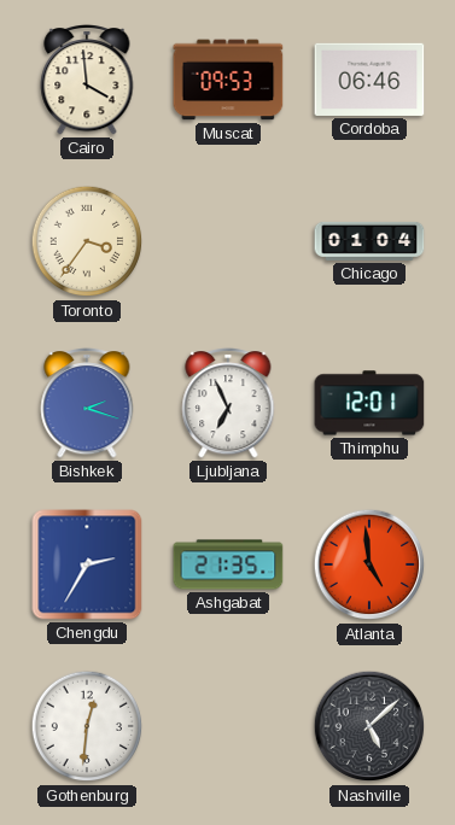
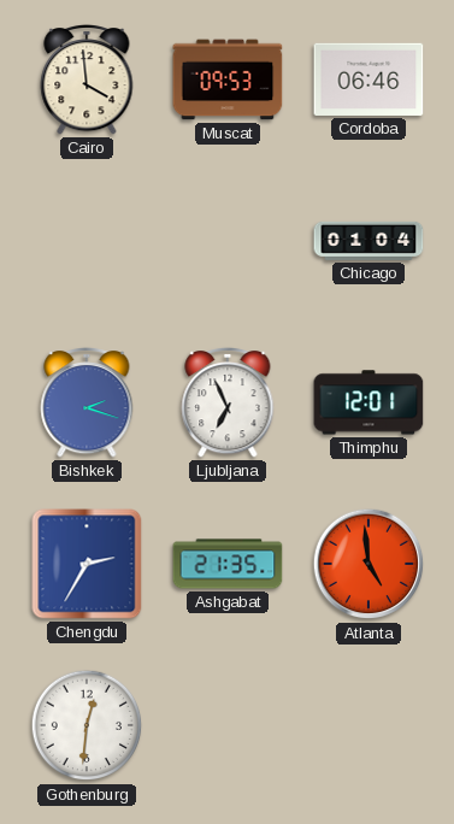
Toronto: 3:36 -> none (87, 241)
Nashville: 5:08 -> none (369, 726)
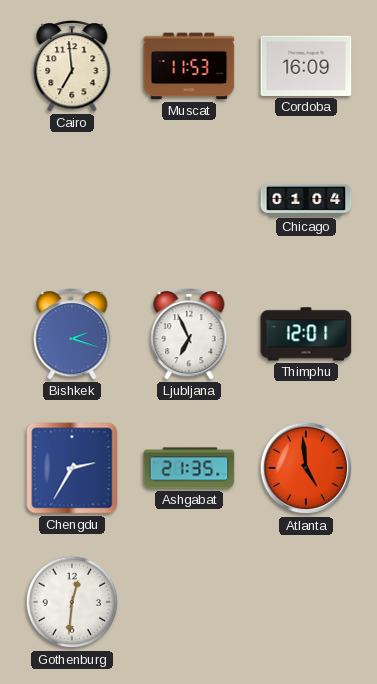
Cairo: 3:59 -> 6:59 (72, 66)
Muscat: 09:53 -> 11:53 (189, 66)
Cordoba: 06:46 -> 16:09 (306, 66)
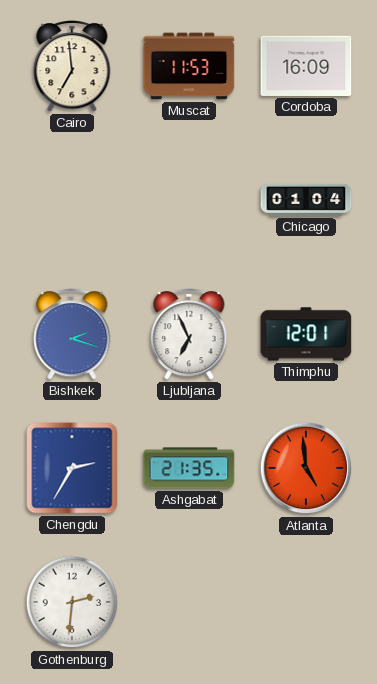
Gothenburg: 12:31 -> 2:31 (72, 602)
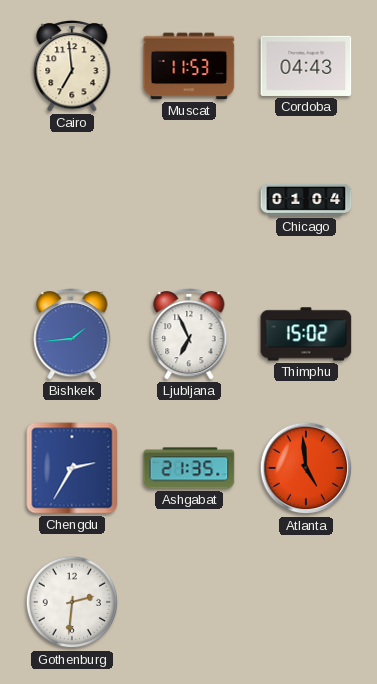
Cordoba: 16:09 -> 04:43 (306, 66)
Bishkek: 2:18 -> 1:44 (72, 334)
Thimphu: 12:01 -> 15:02 (306, 334)
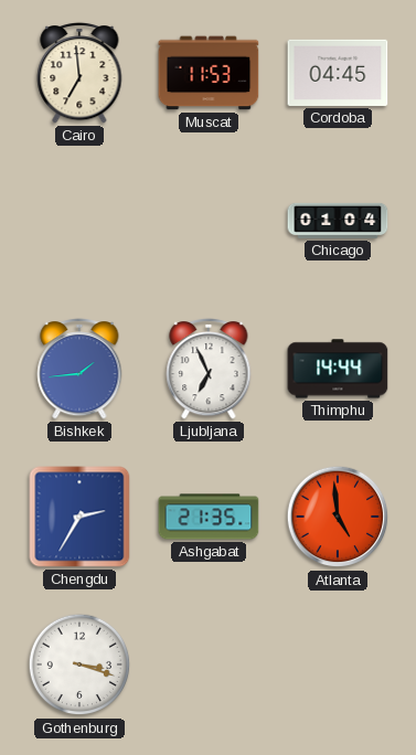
Cordoba: 04:43 -> 04:45 (338, 73)
Thimphu: 15:02 -> 14:44 (338, 369)
Gothenburg: 2:31 -> 3:18 (79, 664)
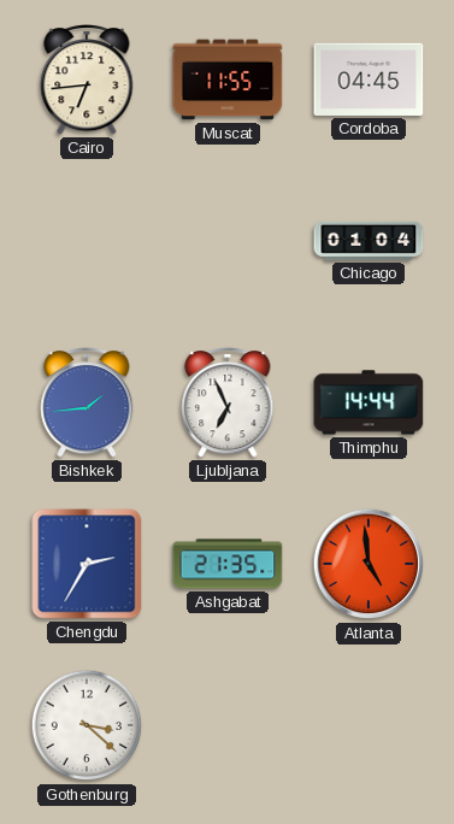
Cairo: 6:59 -> 6:44 (87, 80)
Muscat: 11:53 -> 11:55 (228, 80)
Gothenburg: 3:18 -> 3:22 (87, 725)
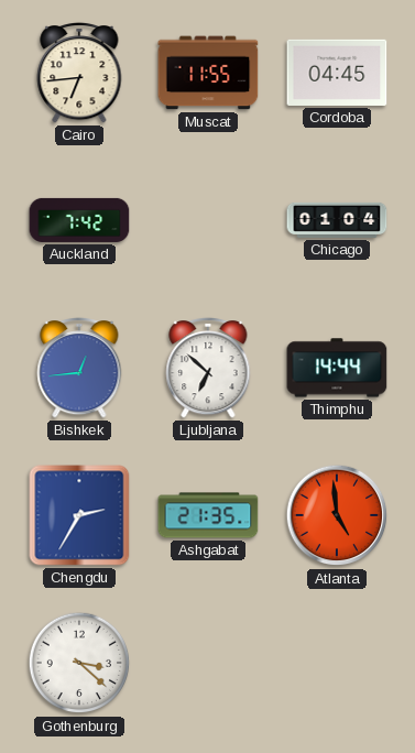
Auckland: none -> 7:42 (79, 220)
Bishkek: 1:44 -> 12:44 (79, 368)
Ljubljana: 6:56 -> 6:52 (208, 368)
